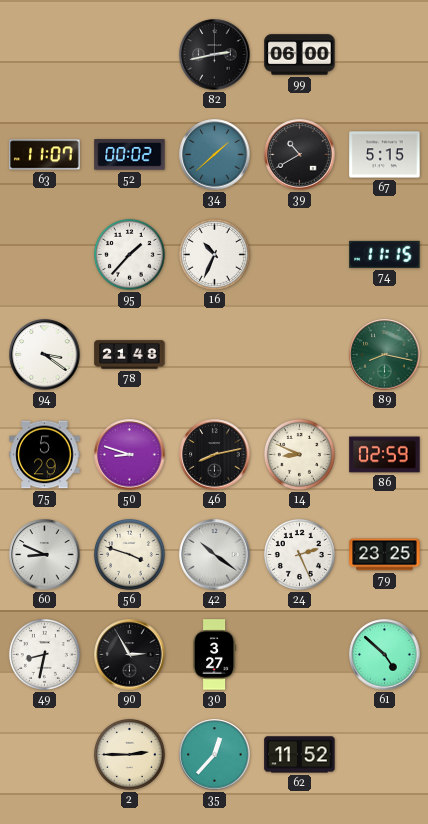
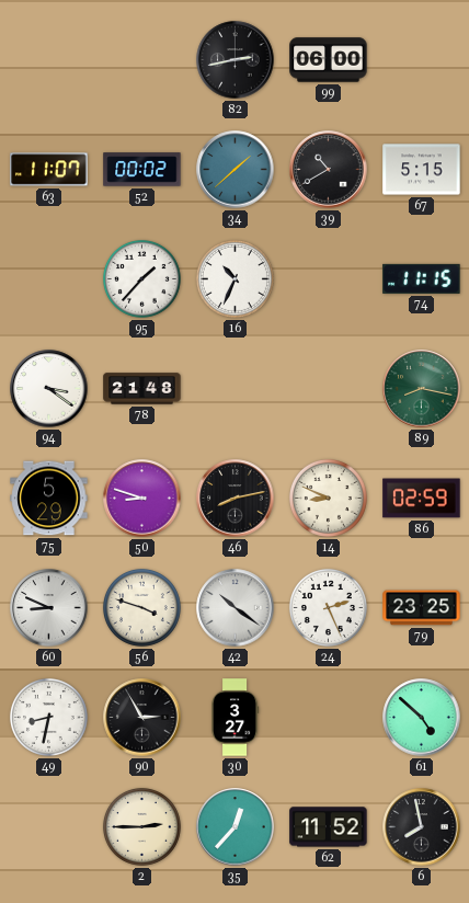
6: none -> 7:58 (422, 827)
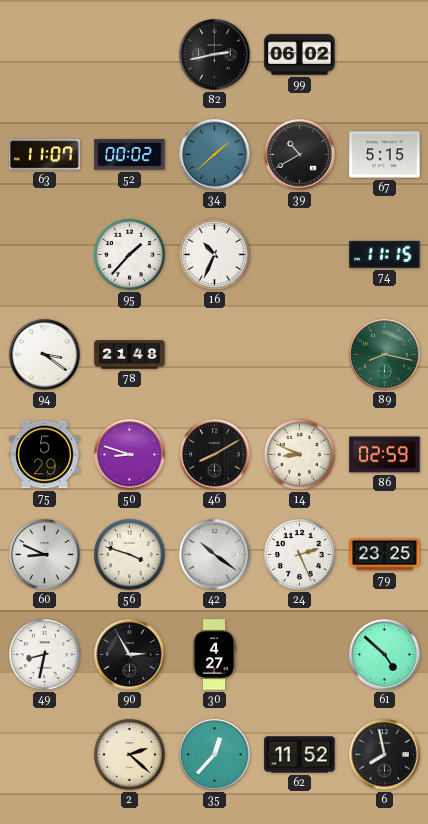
99: 06:00 -> 06:02 (300, 55)
46: 8:13 -> 8:10 (215, 455)
30: 3:27 -> 4:27 (215, 655)
2: 2:45 -> 2:22 (129, 754)
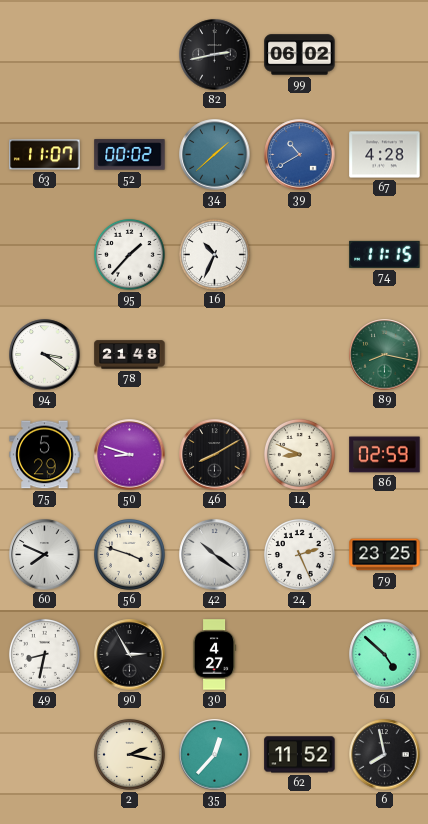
39 dial: black -> blue (300, 155)
67: 5:15 -> 4:28 (385, 155)
60: 8:49 -> 7:49 (45, 555)
2: 2:22 -> 2:17 (129, 754)
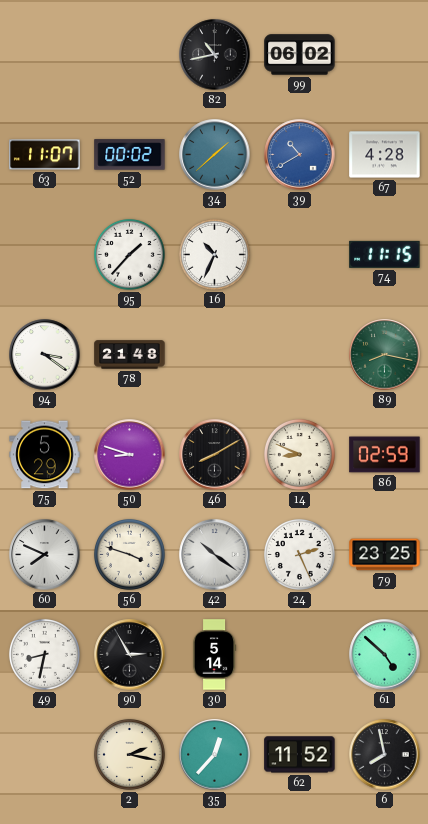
82: 2:43 -> 10:43 (215, 55)
30: 4:27 -> 5:14 (215, 655)
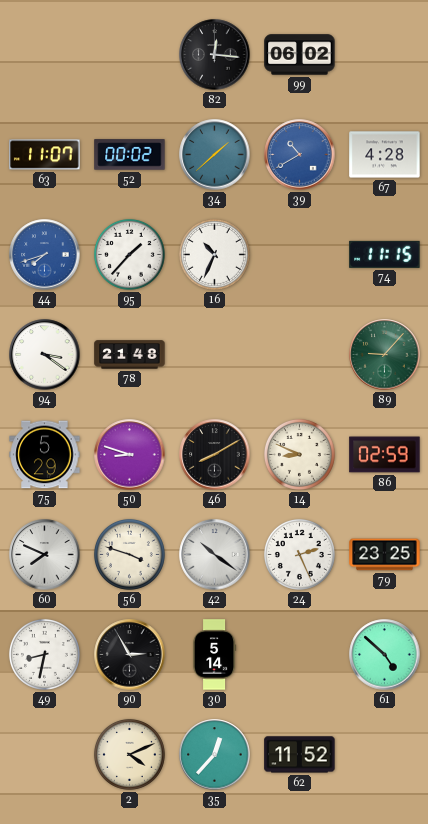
82: 10:43 -> 12:16 (215, 55)
44: none -> 7:42 (45, 255)
89: 8:17 -> 9:07 (385, 355)
2: 2:17 -> 4:11 (129, 754)
6: 7:58 -> none (385, 755)
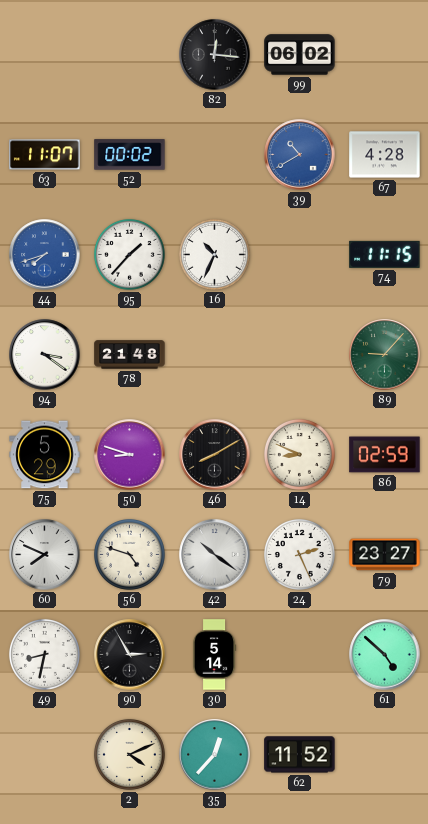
34: 1:38 -> none (215, 155)
56: 3:48 -> 4:48 (129, 554)
79: 23:25 -> 23:27 (385, 555)
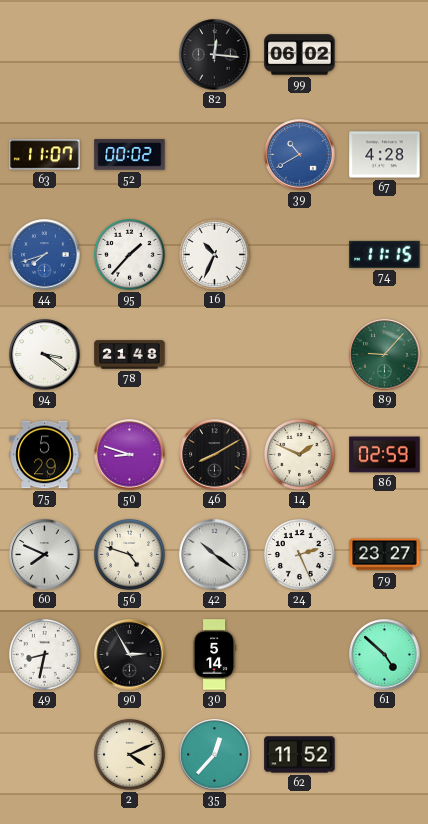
14: 8:49 -> 1:49 (299, 454)
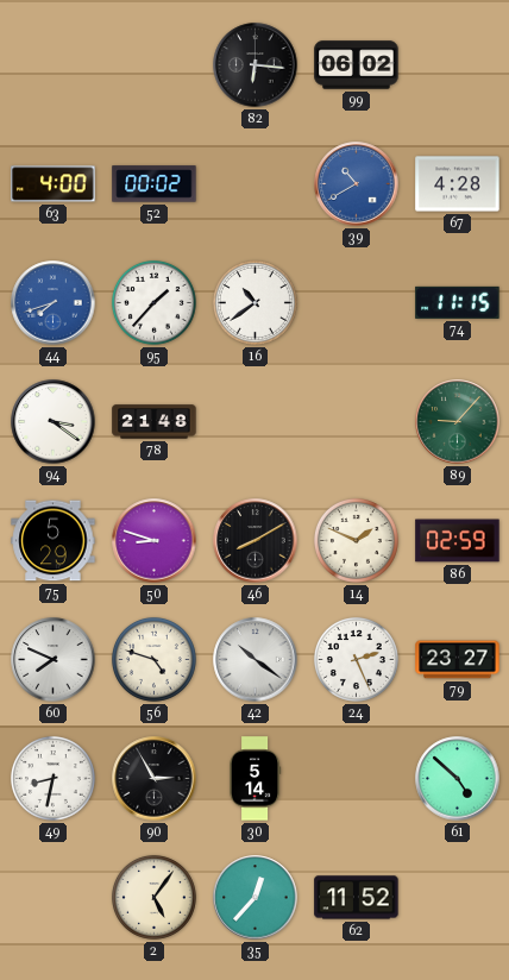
82: 12:16 -> 6:16 (256, 65)
63: 11:07 -> 4:00 (54, 184)
16: 10:34 -> 10:39 (254, 302)
2: 4:11 -> 5:06 (153, 897)
